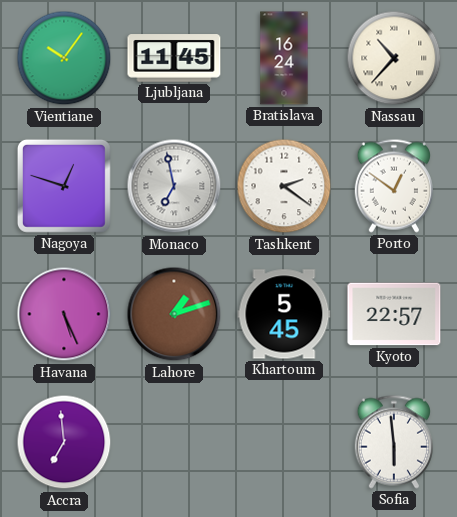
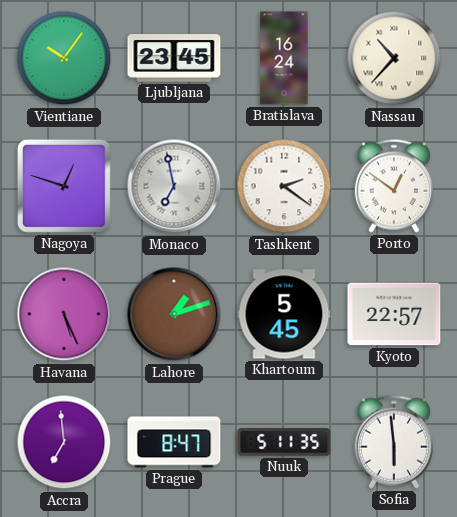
Ljubljana: 11:45 -> 23:45 (174, 58)
Prague: none -> 8:47 (174, 442)
Nuuk: none -> 5:11 (284, 442)
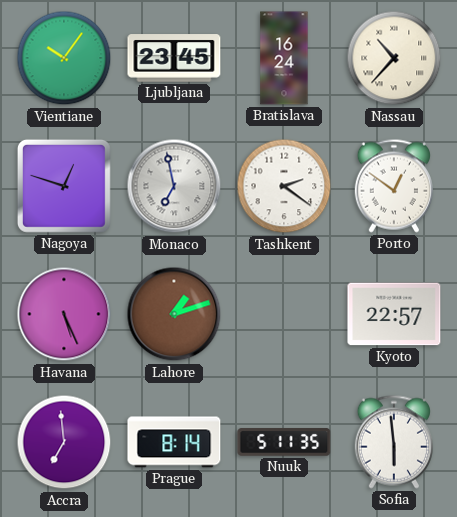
Khartoum: 5:45 -> none (284, 314)
Prague: 8:47 -> 8:14 (174, 442)
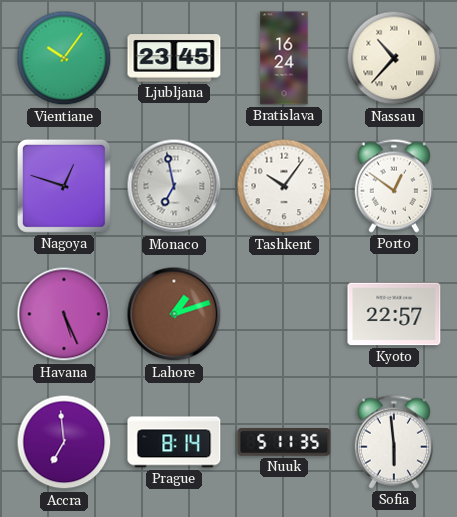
Tashkent: 2:21 -> 10:06 (284, 186)
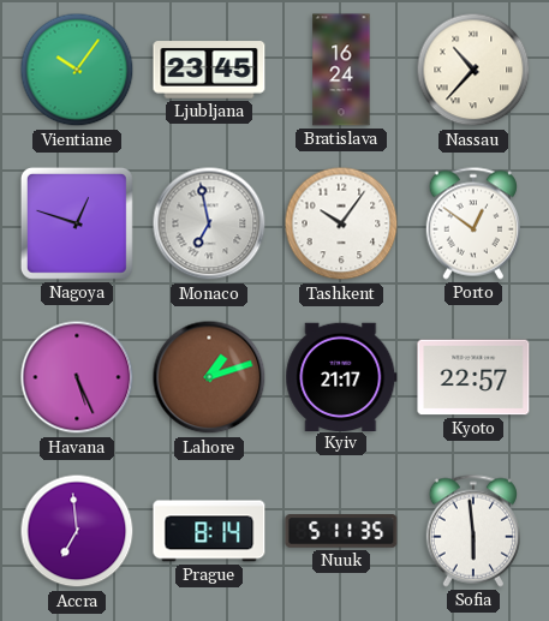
Kyiv: none -> 21:17 (341, 376)
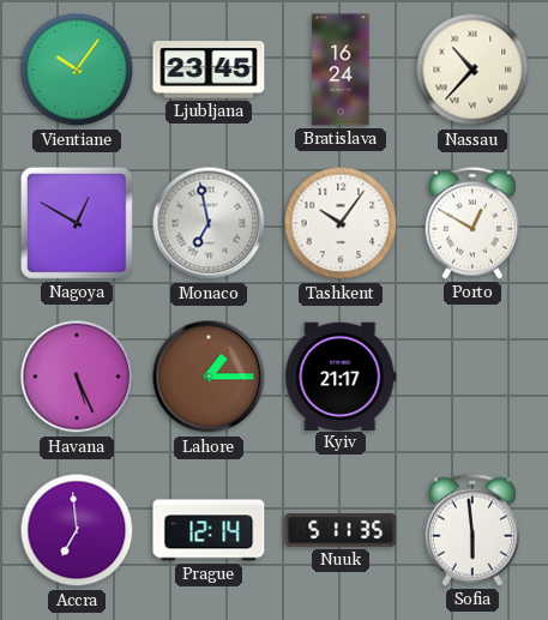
Nagoya: 12:48 -> 12:50 (77, 223)
Porto: 12:51 -> 12:50 (472, 223)
Lahore: 1:12 -> 1:15 (209, 377)
Kyoto: 22:57 -> none (473, 377)
Prague: 8:14 -> 12:14 (209, 530)
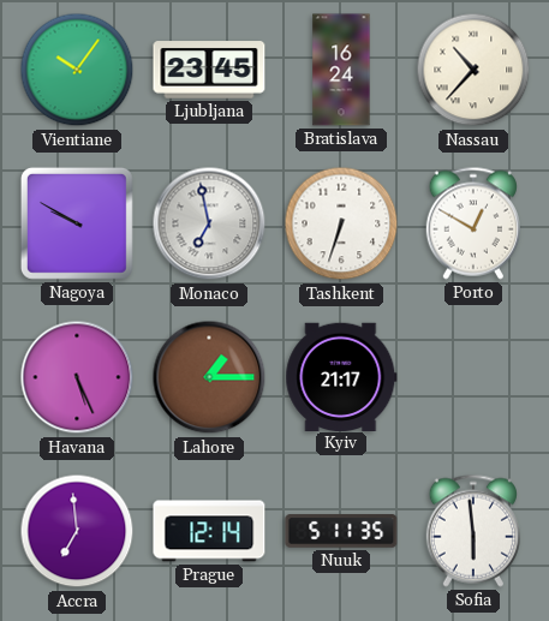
Nagoya: 12:50 -> 9:50 (77, 223)
Tashkent: 10:06 -> 6:33 (341, 223)
